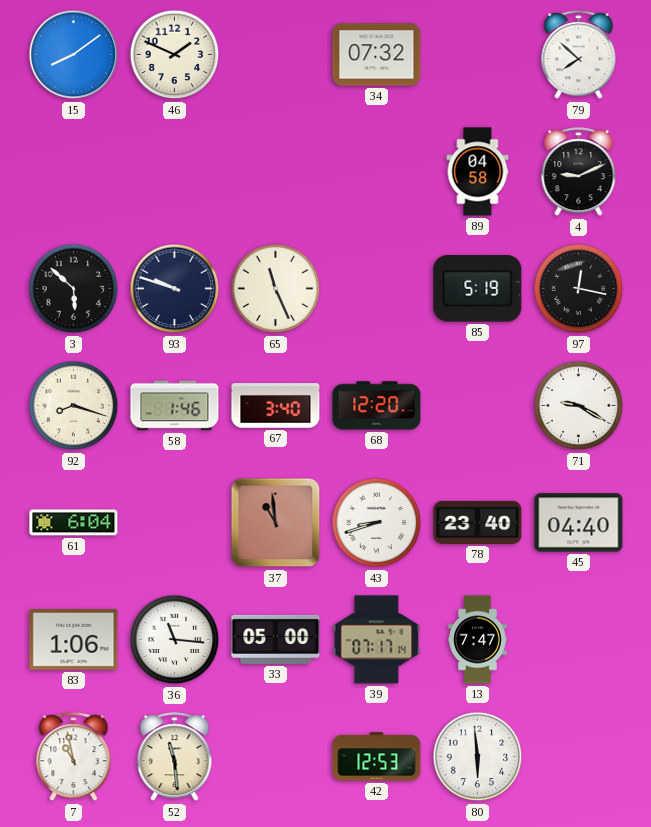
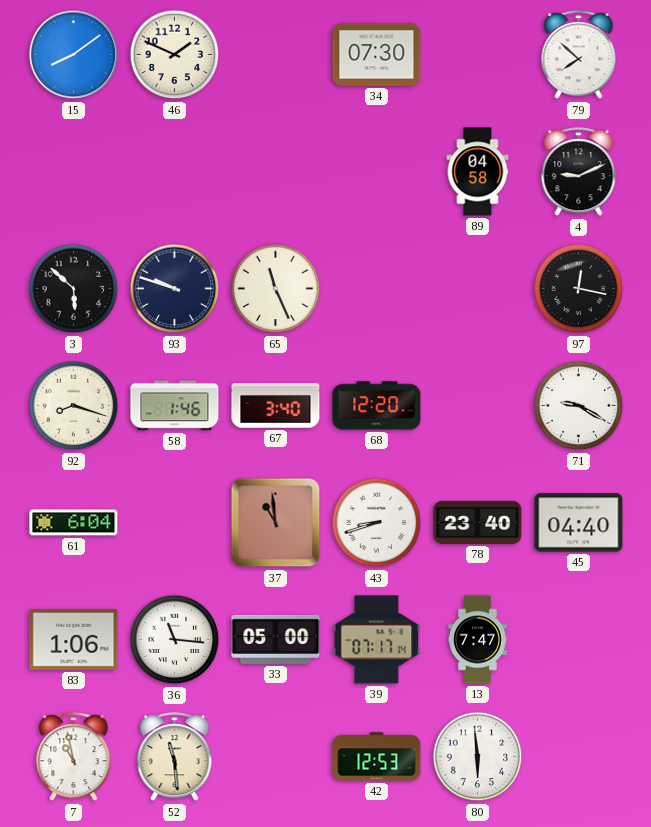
34: 07:32 -> 07:30 (377, 55)
85: 5:19 -> none (478, 289)
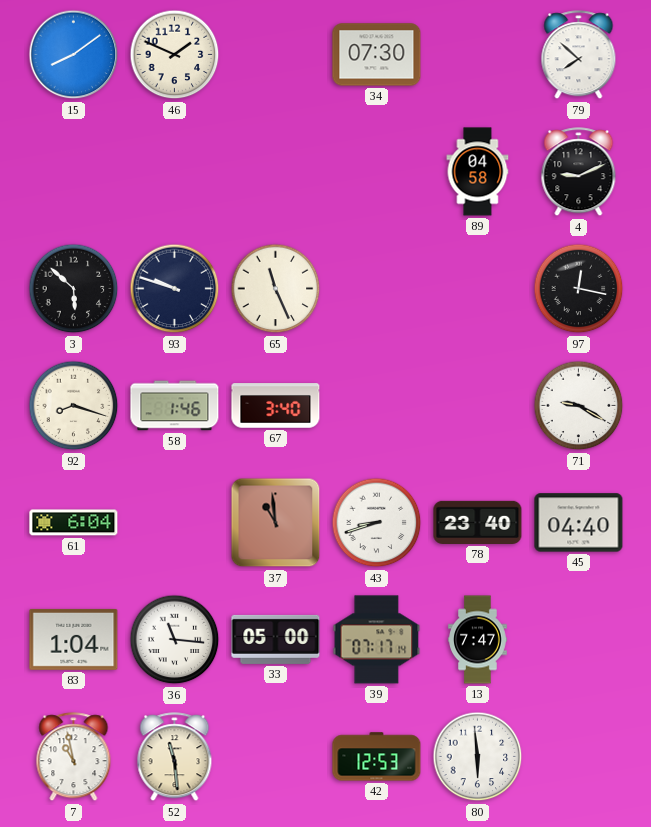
68: 12:20 -> none (377, 406)
83: 1:06 -> 1:04 (74, 639)
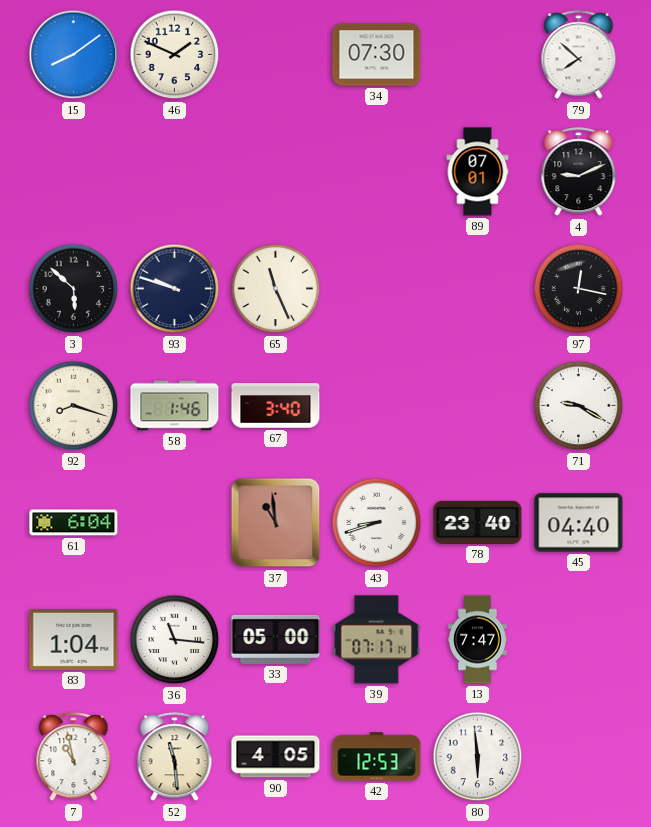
89: 04:58 -> 07:01 (478, 172)
90: none -> 4:05 (276, 757)
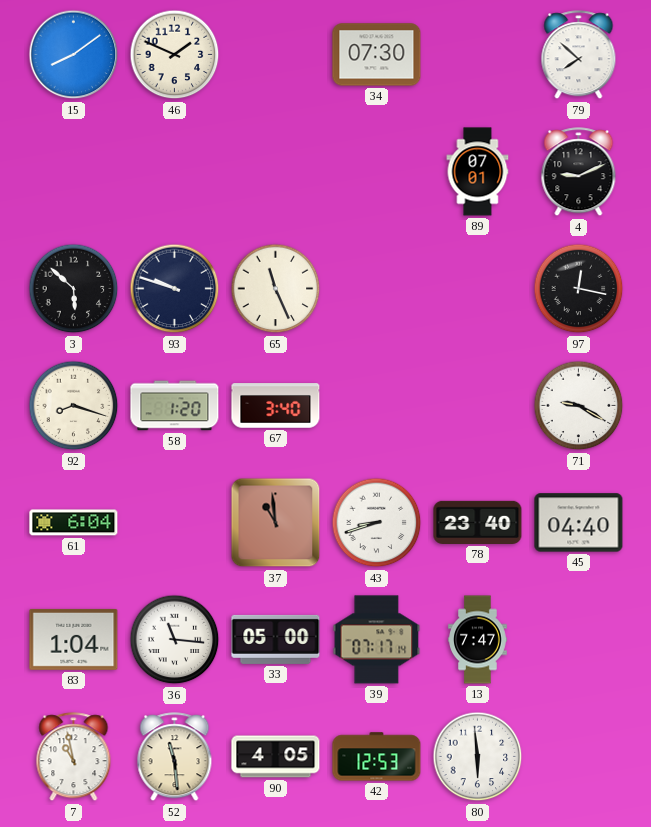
58: 1:46 -> 1:20 (175, 406)
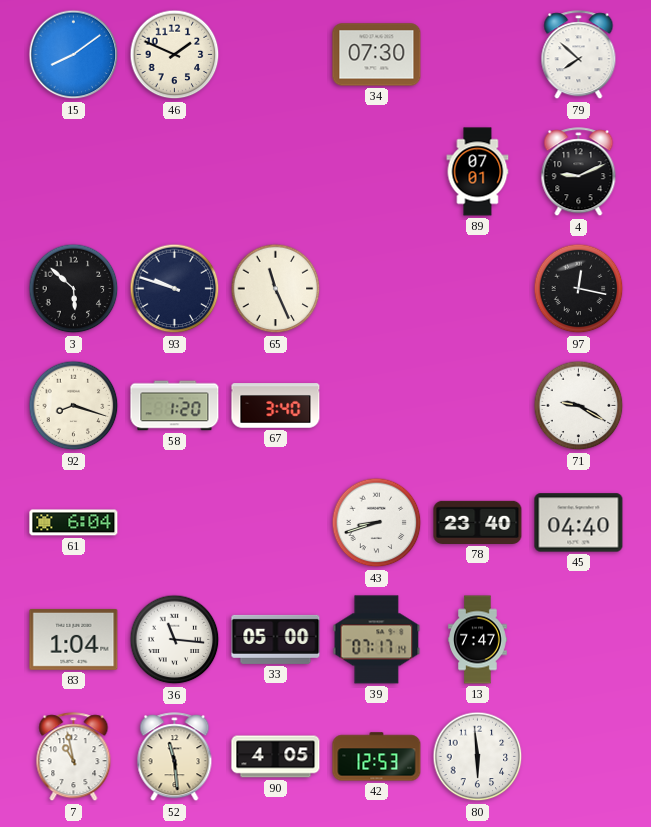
37: 10:59 -> none (276, 523)
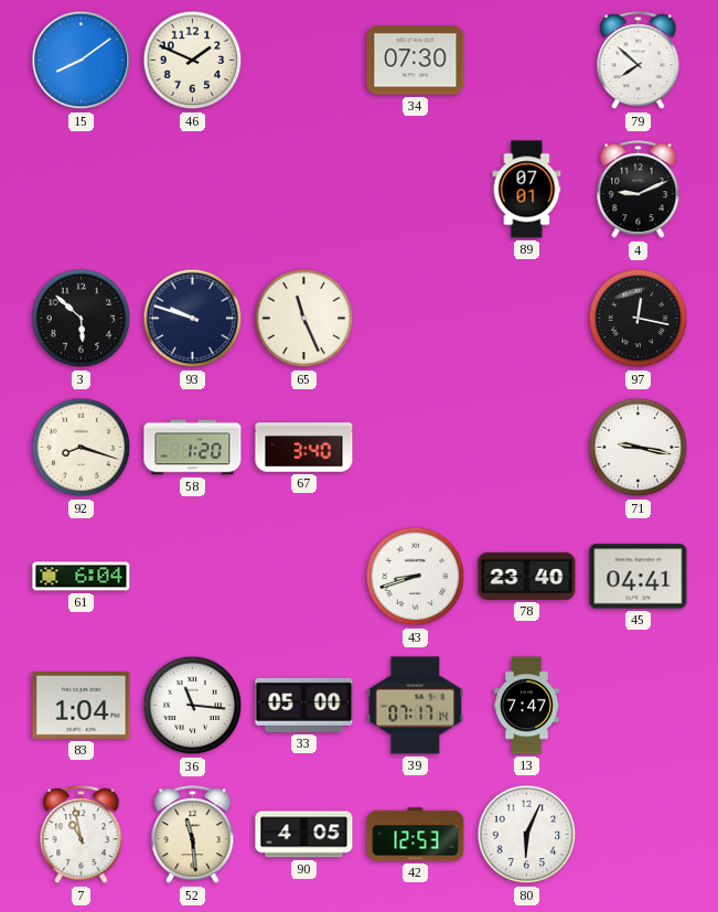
71: 9:20 -> 9:17 (639, 448)
45: 04:40 -> 04:41 (639, 577)
80: 5:59 -> 6:04 (527, 835)
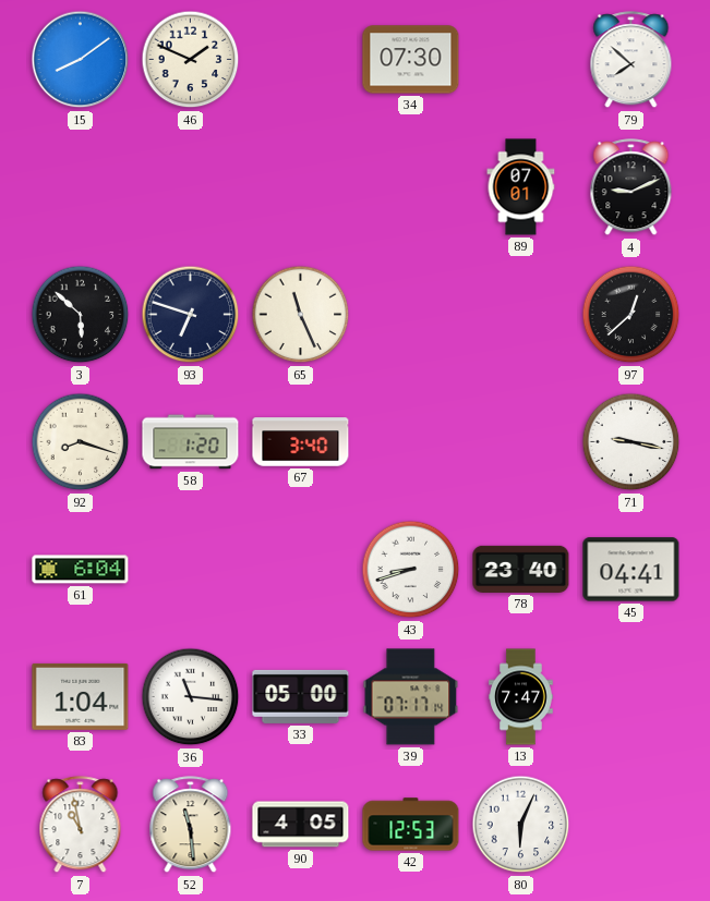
93: 9:48 -> 6:48 (191, 315)
97: 12:17 -> 12:38 (631, 315)
